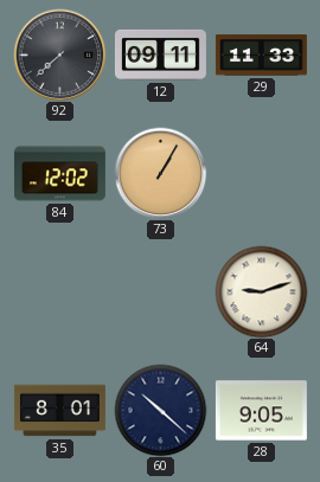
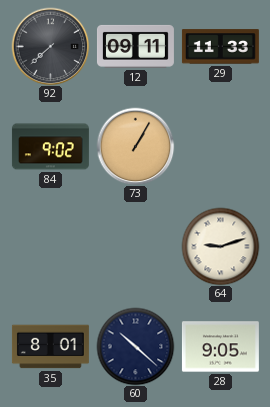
84: 12:02 -> 9:02 (50, 147)
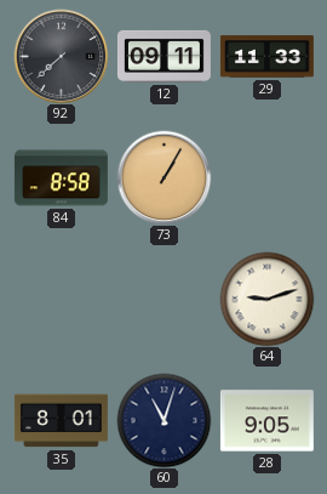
84: 9:02 -> 8:58 (61, 178)
60: 10:22 -> 11:03 (163, 420)
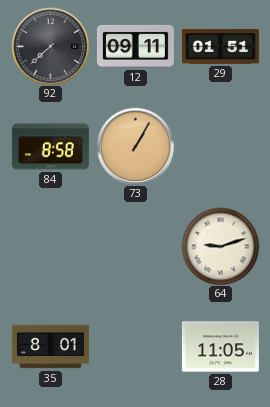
29: 11:33 -> 01:51 (220, 47)
60: 11:03 -> none (163, 420)
28: 9:05 -> 11:05 (220, 347)
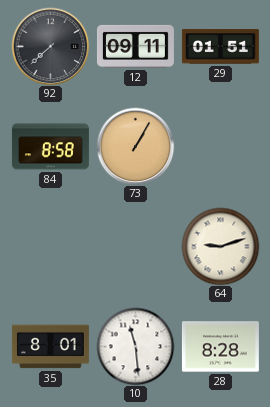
10: none -> 11:29 (135, 346)
28: 11:05 -> 8:28 (220, 347)
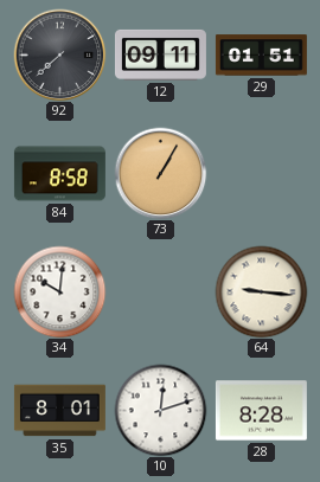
34: none -> 10:01 (59, 291)
64: 9:12 -> 9:16 (261, 291)
10: 11:29 -> 12:12 (160, 410)
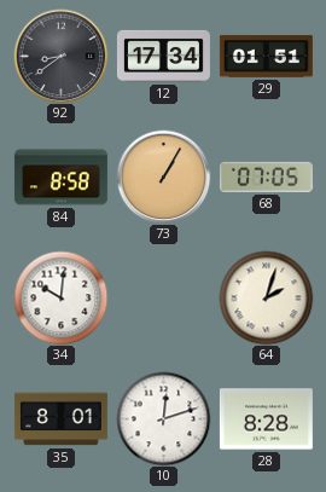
92: 7:38 -> 8:39 (60, 56)
12: 09:11 -> 17:34 (163, 56)
68: none -> 07:05 (266, 176)
64: 9:16 -> 2:03 (266, 297)
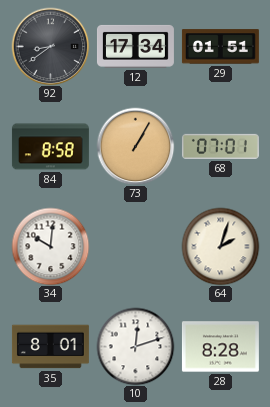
68: 07:05 -> 07:01 (220, 146)
